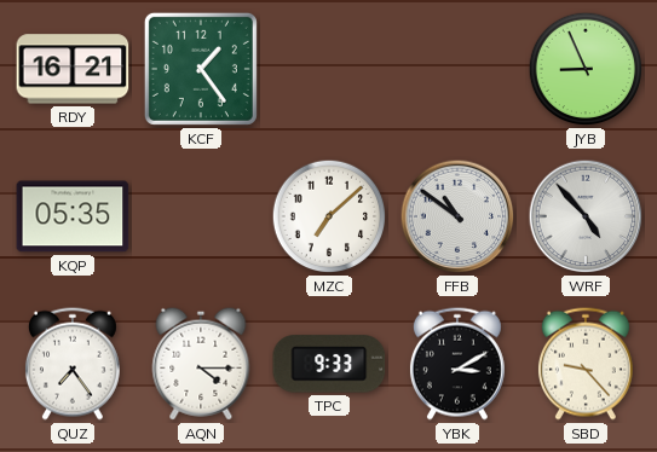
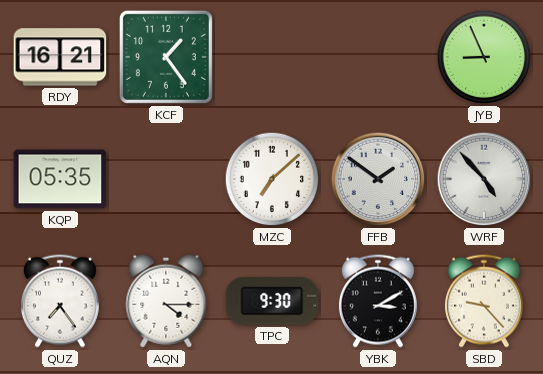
FFB: 10:51 -> 1:51 (378, 179)
TPC: 9:33 -> 9:30 (272, 301)
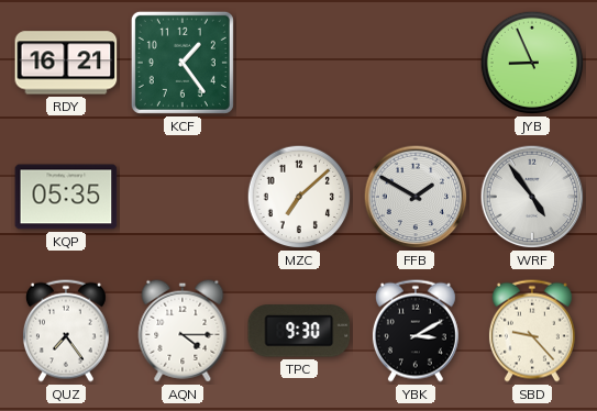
FFB: 1:51 -> 1:50 (416, 197)
WRF: 4:53 -> 4:54 (532, 197)
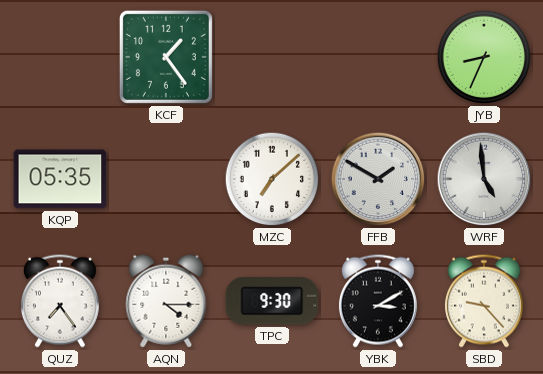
RDY: 16:21 -> none (66, 63)
JYB: 8:56 -> 8:34 (484, 57)
WRF: 4:54 -> 4:59 (484, 179)
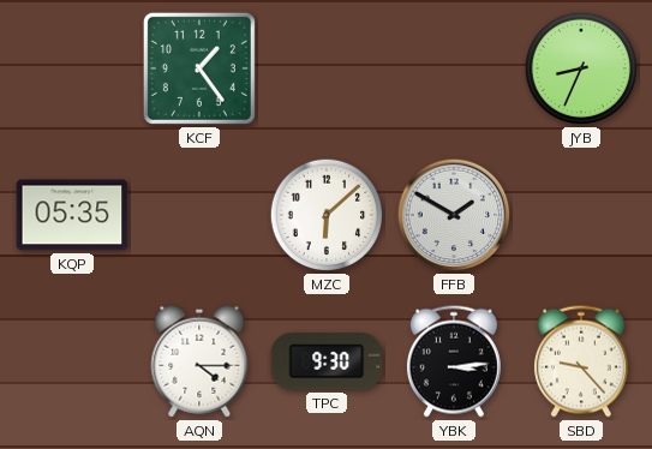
MZC: 7:08 -> 6:08 (327, 215)
WRF: 4:59 -> none (484, 179)
QUZ: 7:24 -> none (60, 301)
YBK: 3:10 -> 3:14 (454, 361)
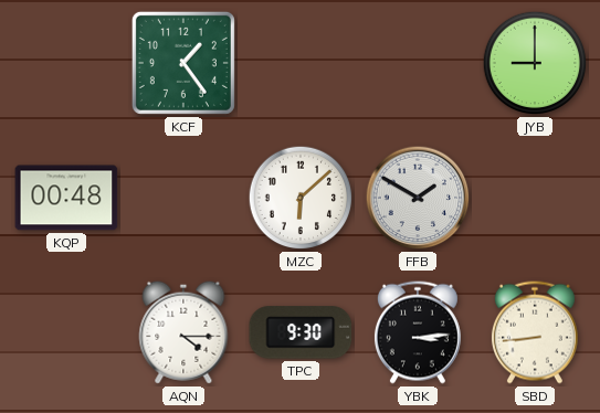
JYB: 8:34 -> 9:00 (535, 63)
KQP: 05:35 -> 00:48 (66, 198)
SBD: 9:23 -> 8:44 (535, 332)
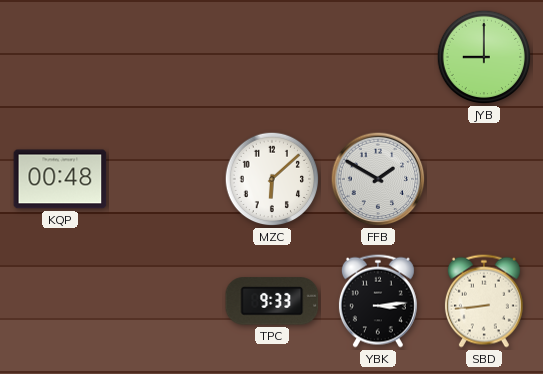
KCF: 1:24 -> none (183, 63)
AQN: 4:15 -> none (183, 332)
TPC: 9:30 -> 9:33 (272, 301)
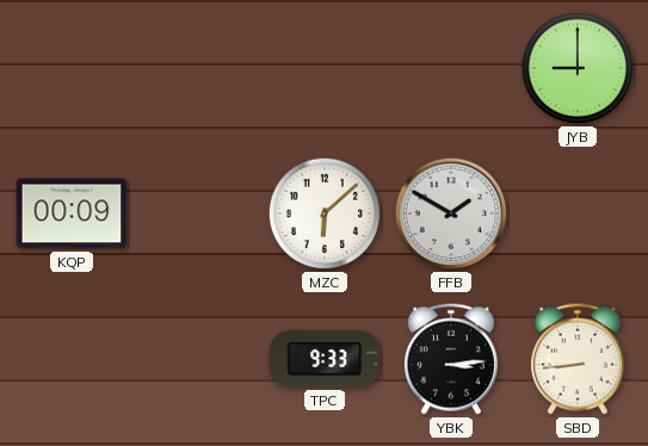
KQP: 00:48 -> 00:09 (72, 213)
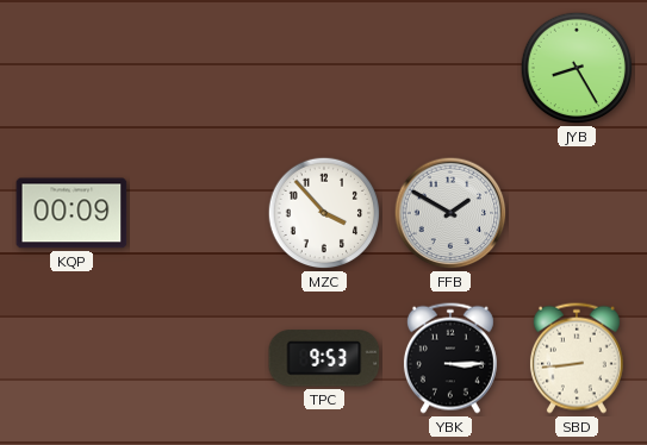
JYB: 9:00 -> 8:25 (577, 68)
MZC: 6:08 -> 3:53 (324, 213)
TPC: 9:33 -> 9:53 (324, 358)
YBK: 3:14 -> 3:15 (450, 358)
